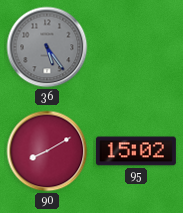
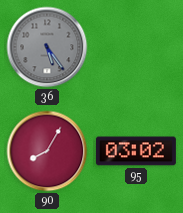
90: 8:10 -> 8:05 (47, 151)
95: 15:02 -> 03:02 (136, 151)
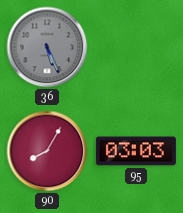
36: 5:24 -> 5:26 (47, 47)
95: 03:02 -> 03:03 (136, 151)
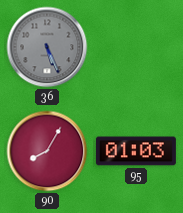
95: 03:03 -> 01:03 (136, 151)
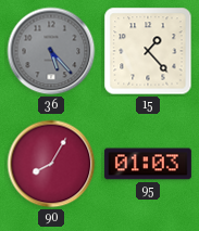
36: 5:26 -> 5:23 (51, 51)
15: none -> 1:23 (148, 51)
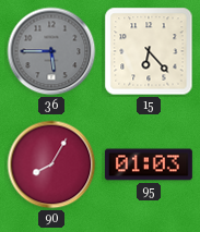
36: 5:23 -> 5:45 (51, 51)
15: 1:23 -> 6:23 (149, 51)
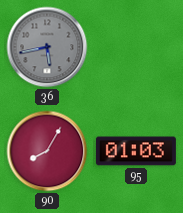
36: 5:45 -> 5:43 (47, 47)
15: 6:23 -> none (149, 51)
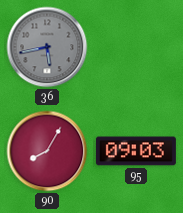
95: 01:03 -> 09:03 (136, 151)
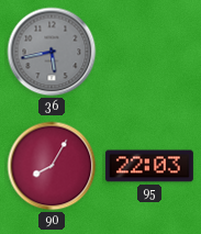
95: 09:03 -> 22:03 (149, 166)
